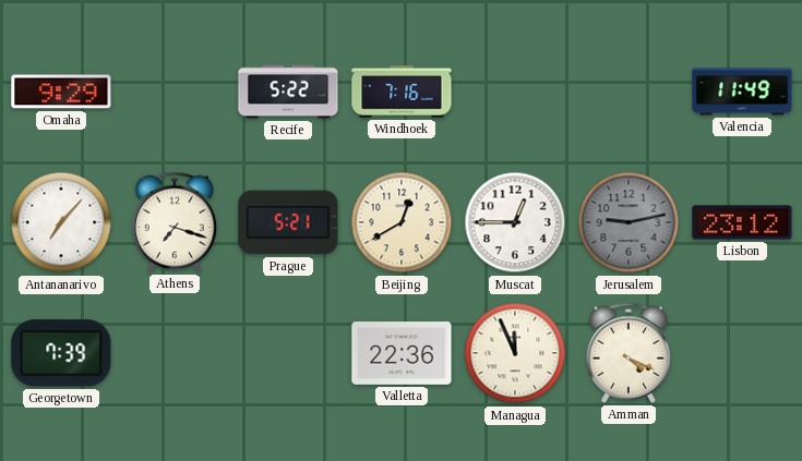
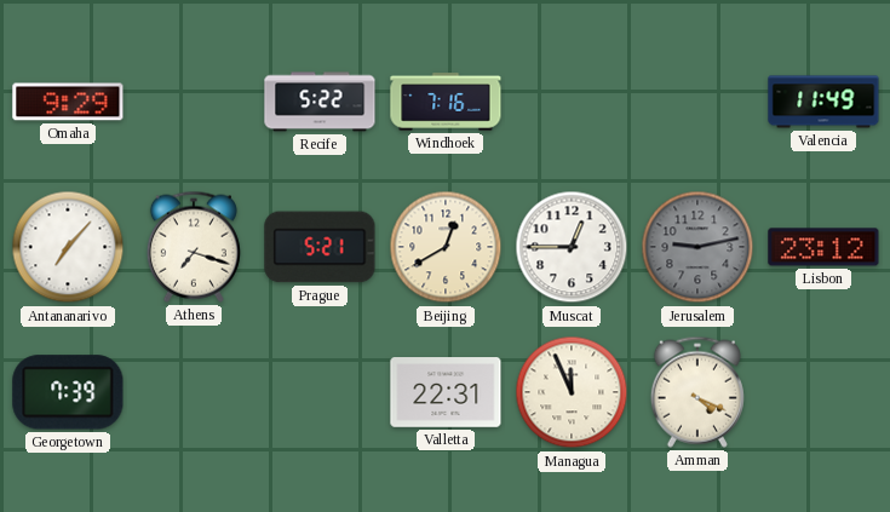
Valletta: 22:36 -> 22:31 (446, 392)
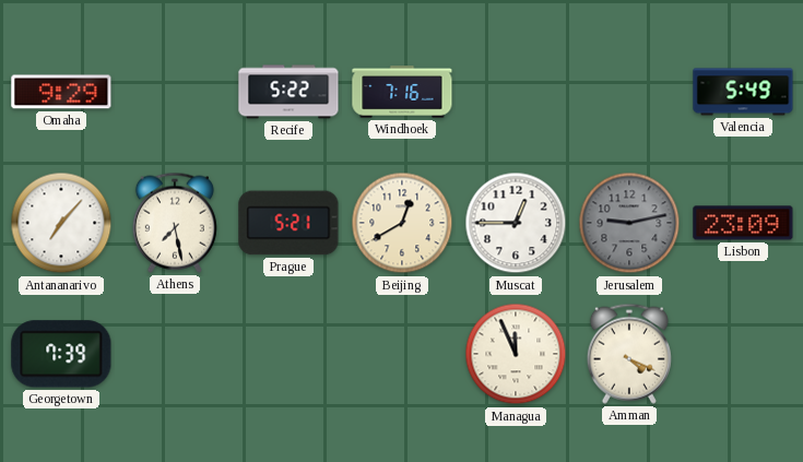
Valencia: 11:49 -> 5:49 (743, 92)
Athens: 7:18 -> 7:28 (175, 223)
Lisbon: 23:12 -> 23:09 (743, 223)
Valletta: 22:31 -> none (446, 392)
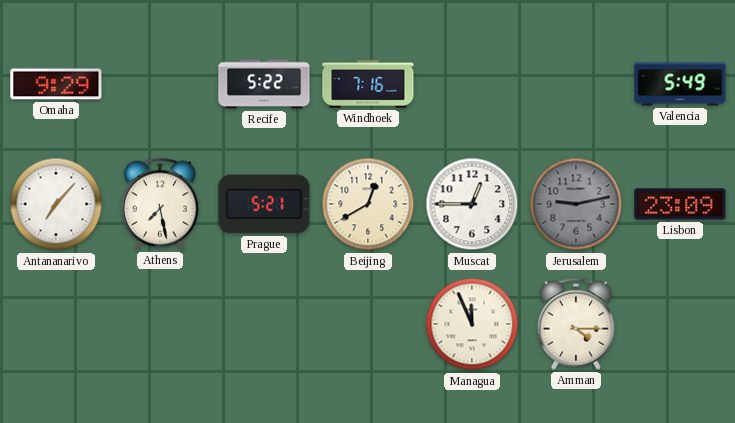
Georgetown: 7:39 -> none (61, 354)
Amman: 4:19 -> 4:15 (576, 324)
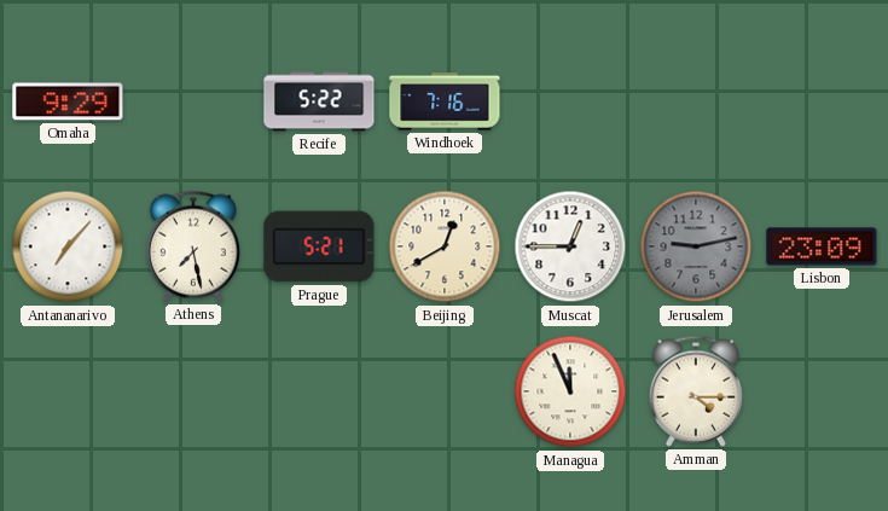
Valencia: 5:49 -> none (680, 84)
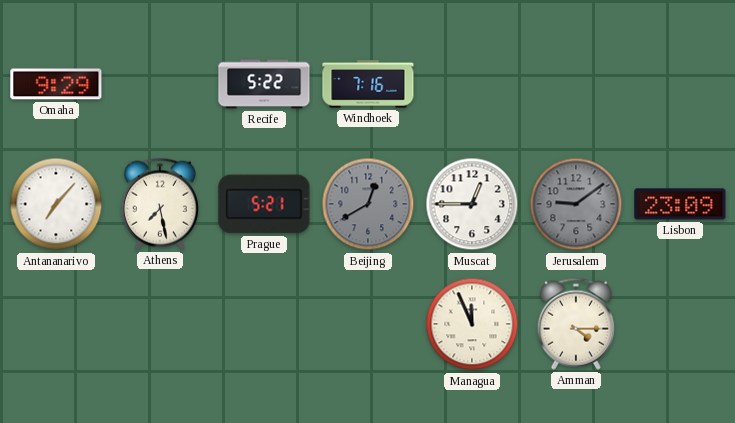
Beijing dial: cream -> grey (368, 204)
Jerusalem: 9:13 -> 9:09 (576, 204)
